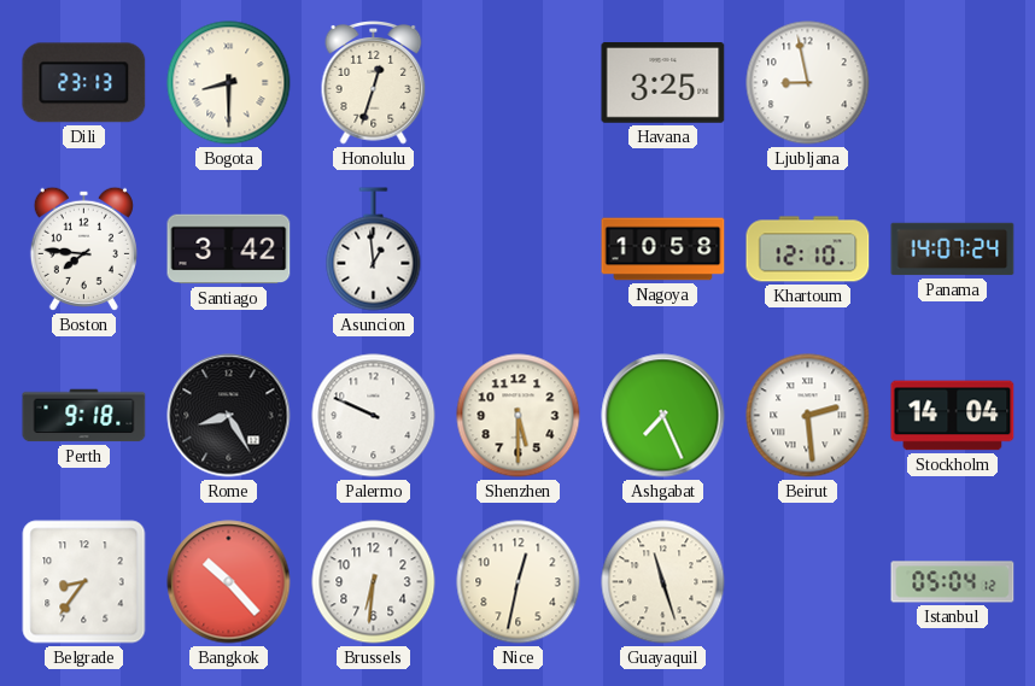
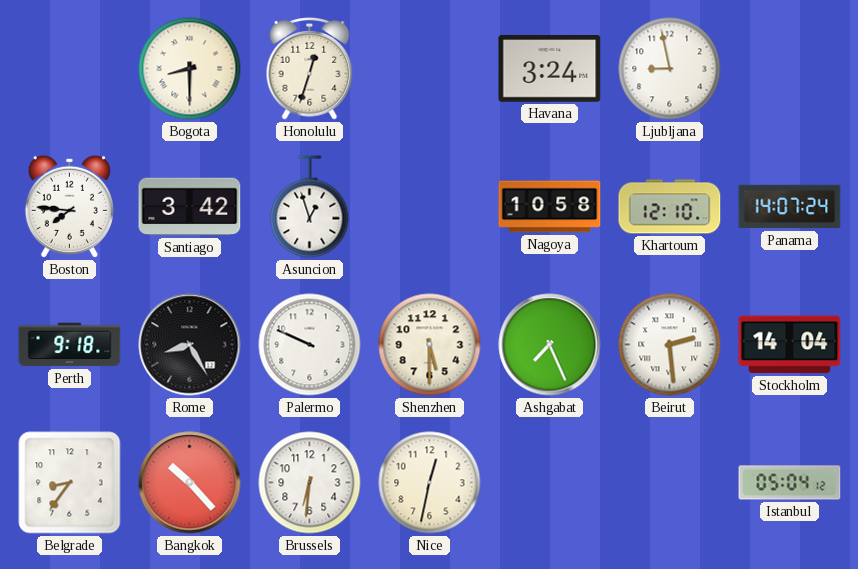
Dili: 23:13 -> none (84, 83)
Havana: 3:25 -> 3:24 (550, 69)
Asuncion: 12:59 -> 12:57 (310, 207)
Guayaquil: 11:27 -> none (663, 582)
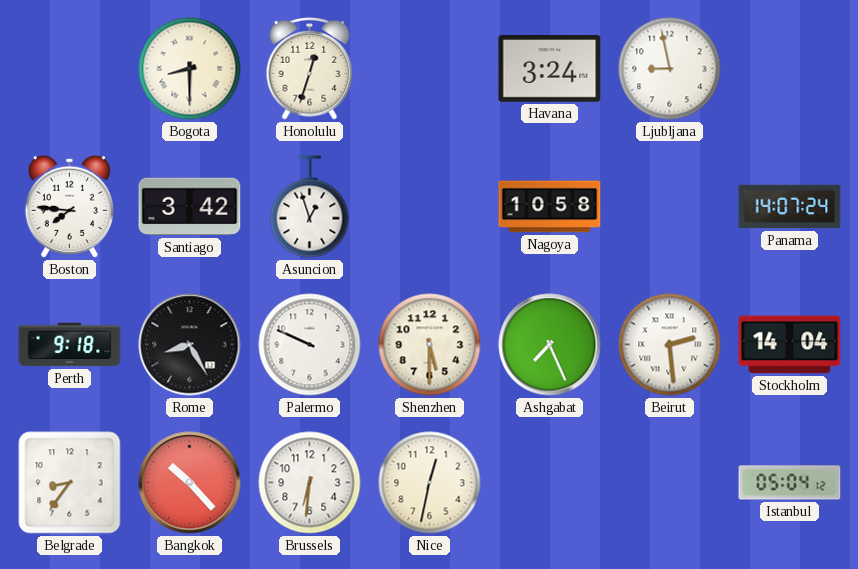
Khartoum: 12:10 -> none (670, 207)
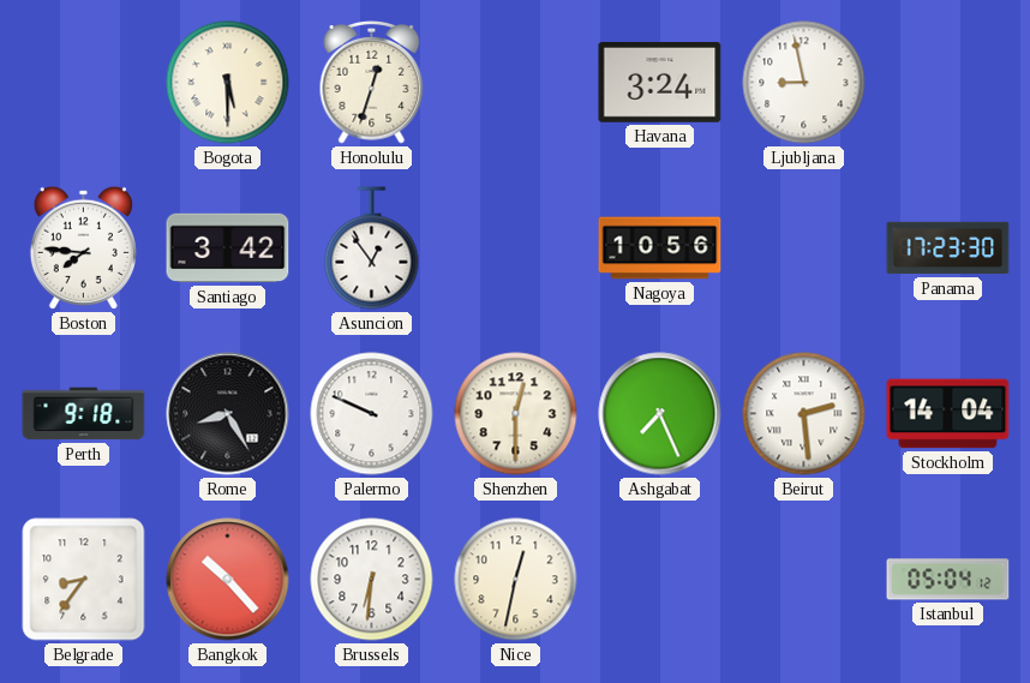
Bogota: 8:30 -> 5:30 (228, 83)
Asuncion: 12:57 -> 12:54 (372, 248)
Nagoya: 10:58 -> 10:56 (660, 248)
Panama: 14:07 -> 17:23 (948, 248)
Shenzhen: 5:30 -> 12:30 (516, 414)
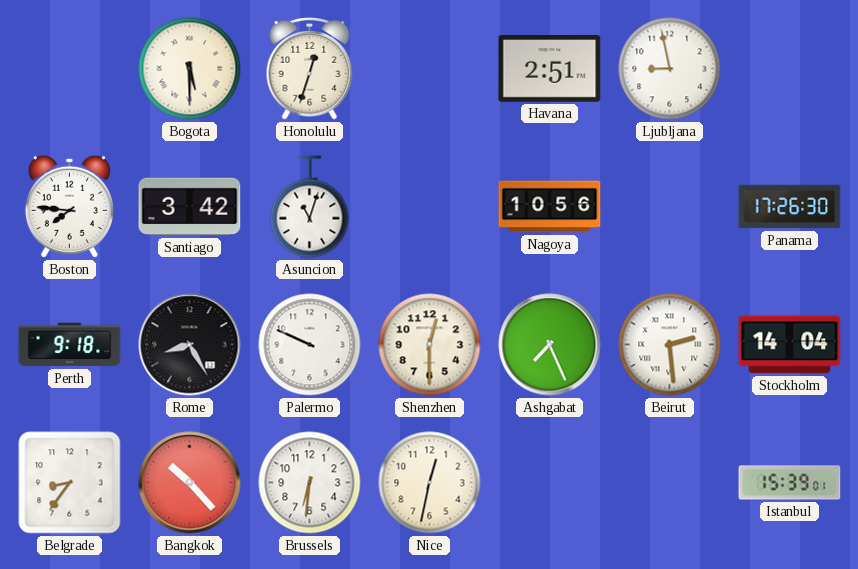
Havana: 3:24 -> 2:51 (550, 69)
Asuncion: 12:54 -> 11:03 (310, 207)
Panama: 17:23 -> 17:26 (790, 207)
Istanbul: 05:04 -> 15:39 (790, 483)
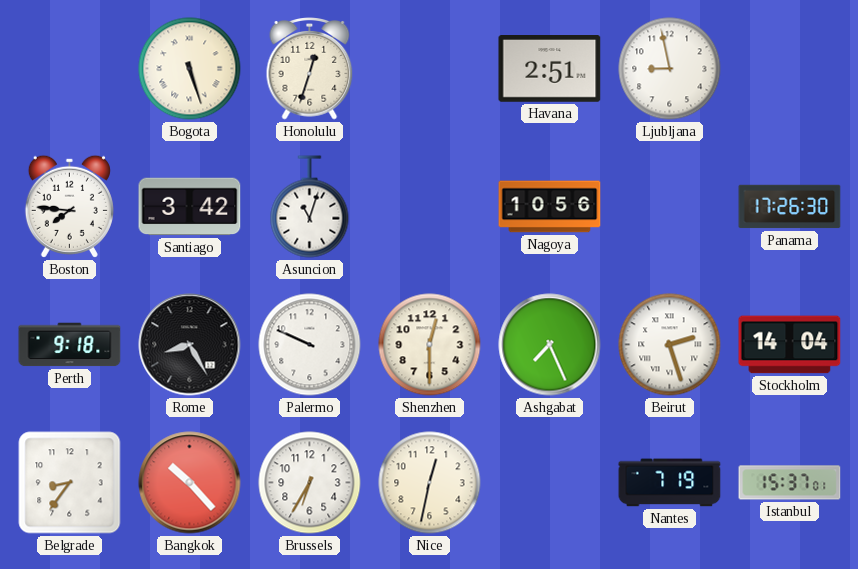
Bogota: 5:30 -> 5:27 (190, 69)
Beirut: 2:29 -> 2:27 (670, 345)
Brussels: 6:31 -> 6:35 (310, 483)
Nantes: none -> 7:19 (670, 483)
Istanbul: 15:39 -> 15:37 (790, 483)
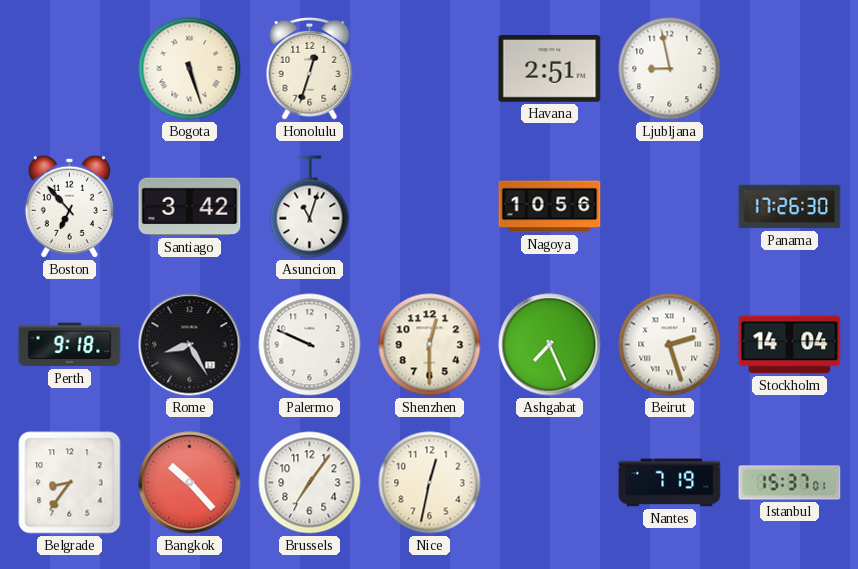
Boston: 7:46 -> 6:53 (69, 206)
Brussels: 6:35 -> 7:06 (310, 483)
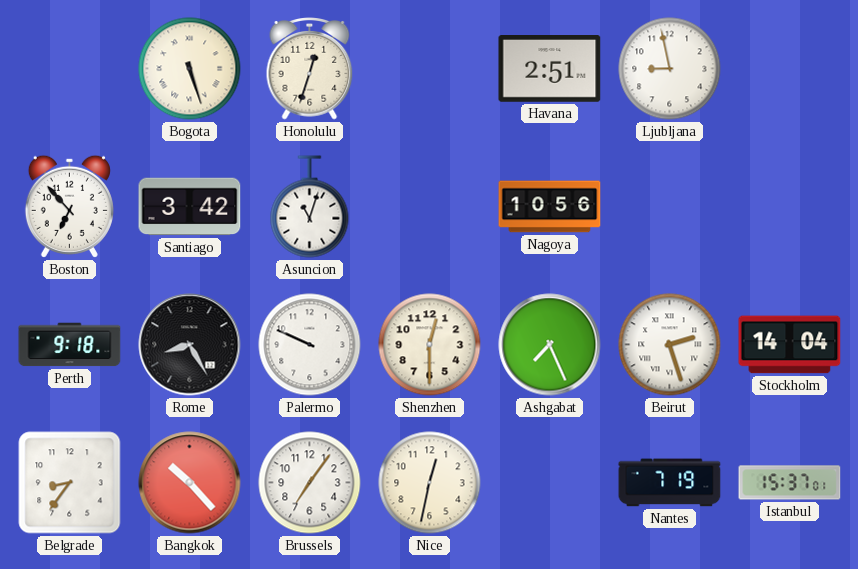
Panama: 17:26 -> none (790, 207)
